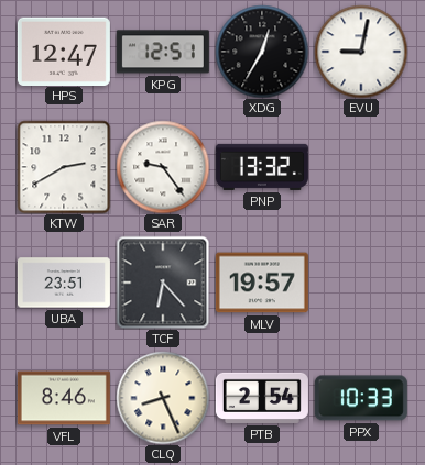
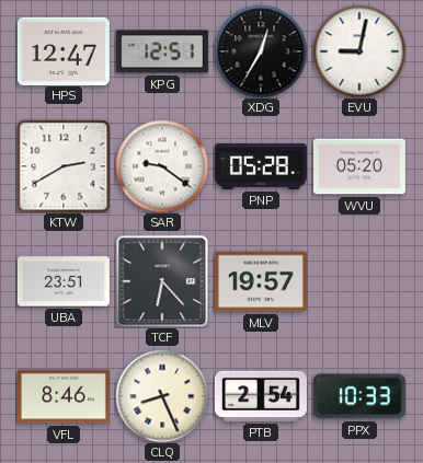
SAR: 9:24 -> 9:21 (162, 166)
PNP: 13:32 -> 05:28 (261, 166)
WVU: none -> 05:20 (359, 166)
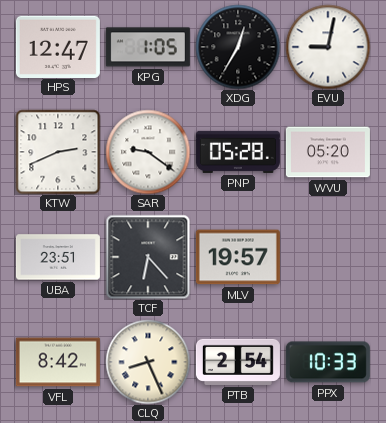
KPG: 12:51 -> 1:05 (148, 47)
KTW: 2:40 -> 2:41 (58, 152)
VFL: 8:46 -> 8:42 (58, 362)
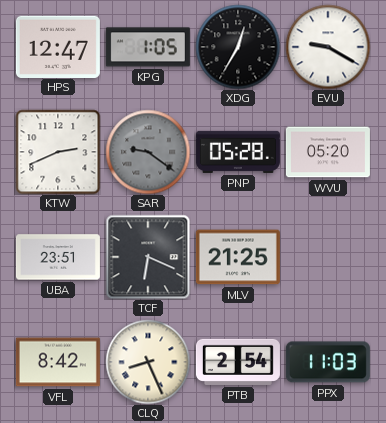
EVU: 9:02 -> 9:20 (328, 47)
SAR dial: white -> grey (148, 152)
TCF: 6:23 -> 6:19 (148, 257)
MLV: 19:57 -> 21:25 (238, 257)
PPX: 10:33 -> 11:03 (328, 362)
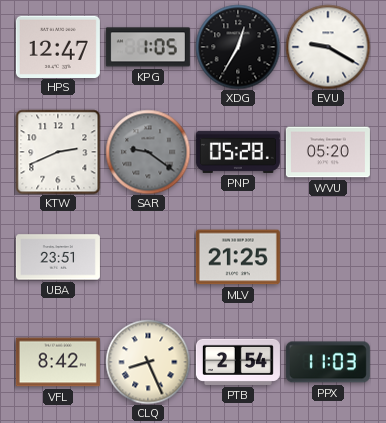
TCF: 6:19 -> none (148, 257)
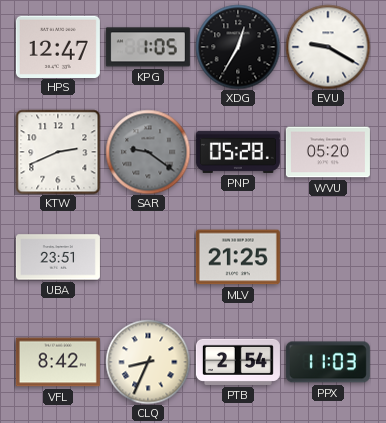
CLQ: 8:26 -> 8:34 (148, 362)
